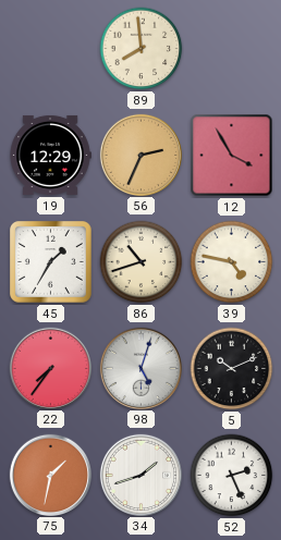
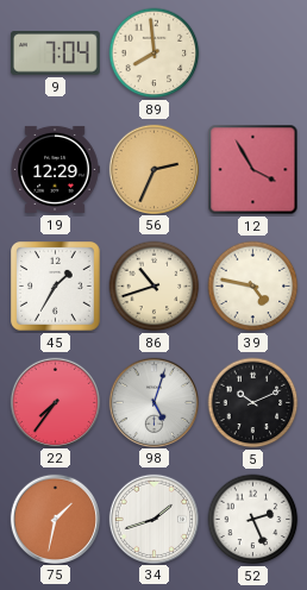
9: none -> 7:04 (55, 54)
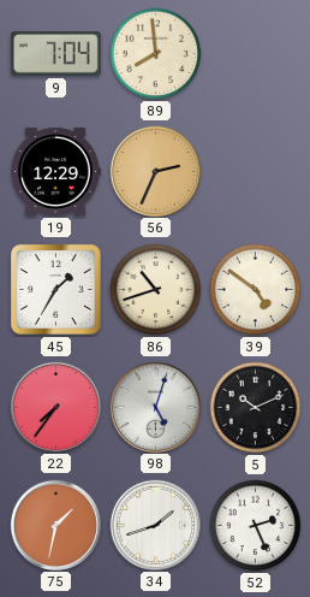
12: 3:55 -> none (253, 170)
39: 4:47 -> 4:51 (256, 290)
